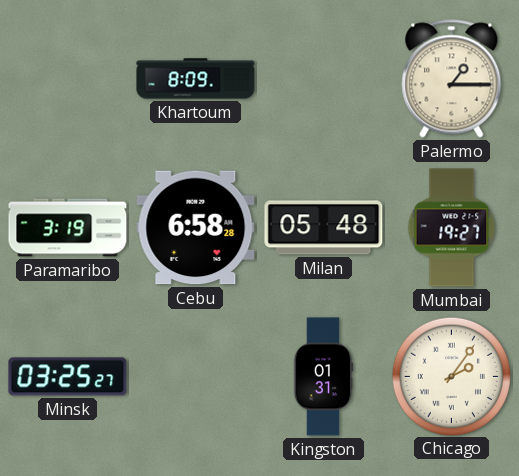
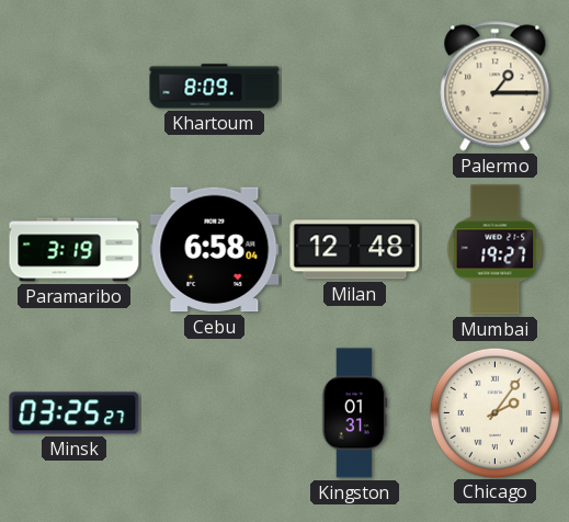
Cebu: 6:58:28 -> 6:58:04 (215, 250)
Milan: 05:48 -> 12:48 (355, 250)
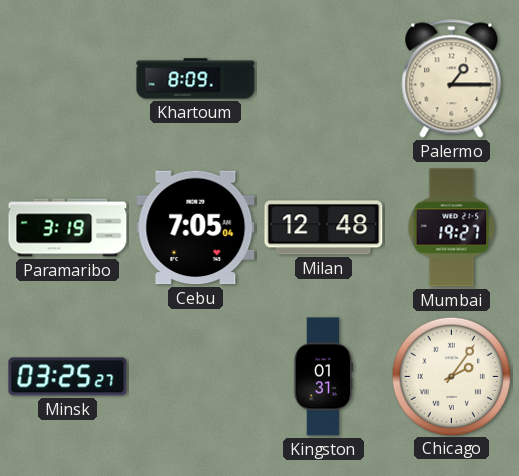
Cebu: 6:58 -> 7:05 (196, 228)
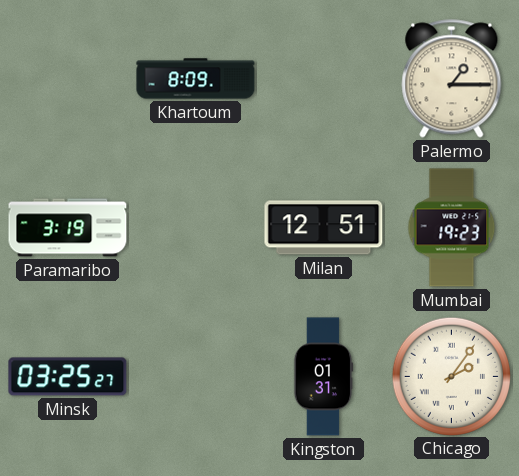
Cebu: 7:05 -> none (196, 228)
Milan: 12:48 -> 12:51 (324, 228)
Mumbai: 19:27 -> 19:23 (452, 228)
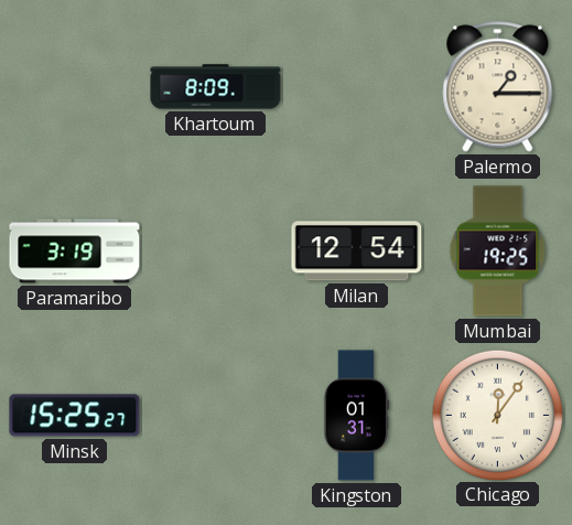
Milan: 12:51 -> 12:54 (357, 251)
Mumbai: 19:23 -> 19:25 (498, 251)
Minsk: 03:25 -> 15:25 (75, 416)
Chicago: 2:06 -> 12:06 (497, 415)
